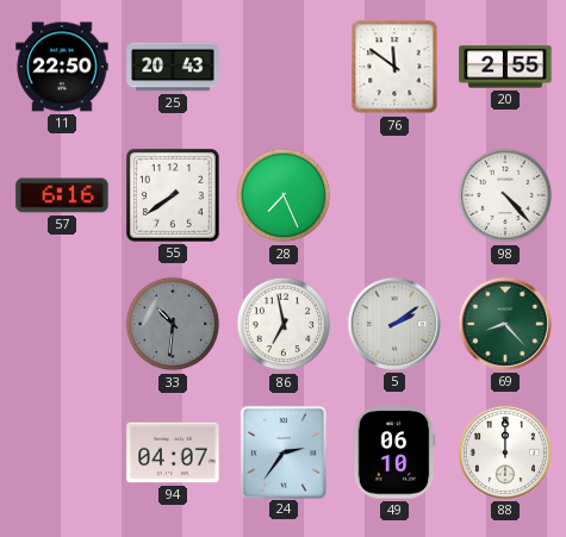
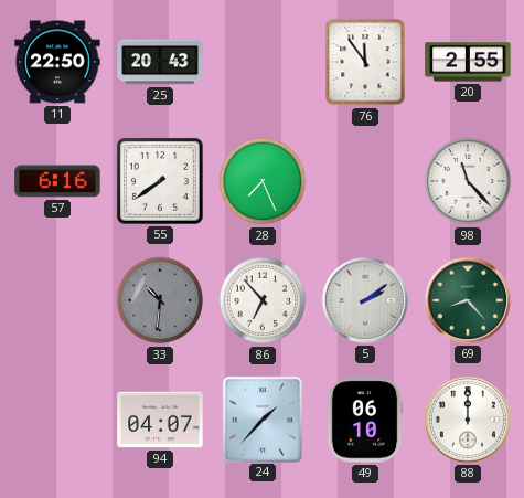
76: 11:51 -> 11:54 (365, 62)
98: 4:23 -> 11:23 (468, 181)
86: 6:58 -> 6:53 (263, 300)
24: 2:36 -> 1:37 (261, 418)
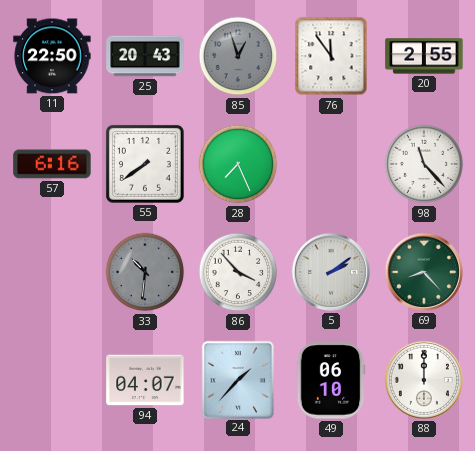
85: none -> 12:57 (238, 56)
86: 6:53 -> 3:53 (238, 272)
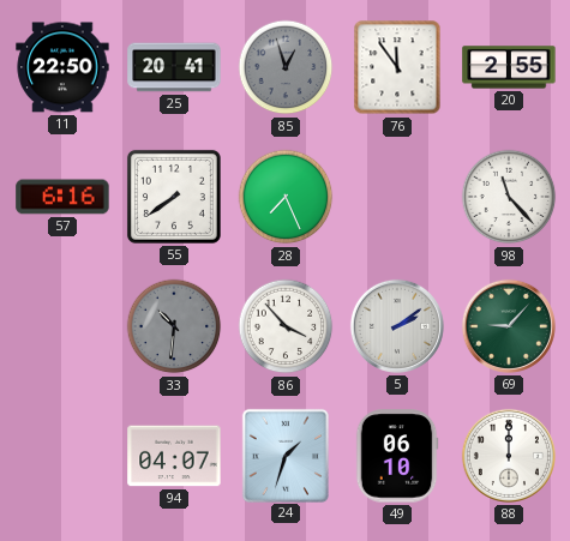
25: 20:43 -> 20:41 (174, 67)
69: 8:23 -> 9:07 (509, 326)
24: 1:37 -> 1:33 (284, 455)
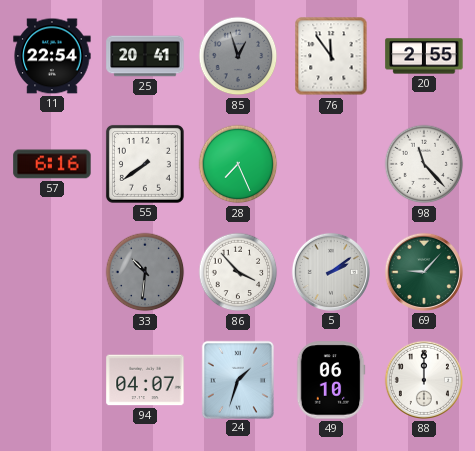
11: 22:50 -> 22:54 (52, 56)
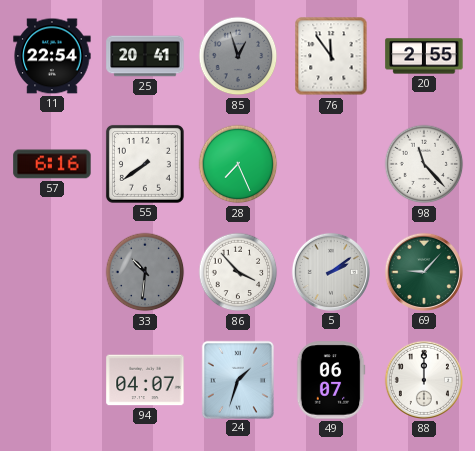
49: 06:10 -> 06:07 (331, 380)
